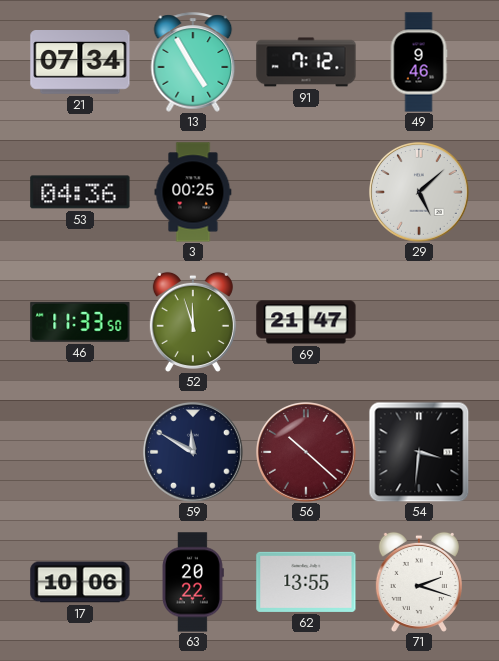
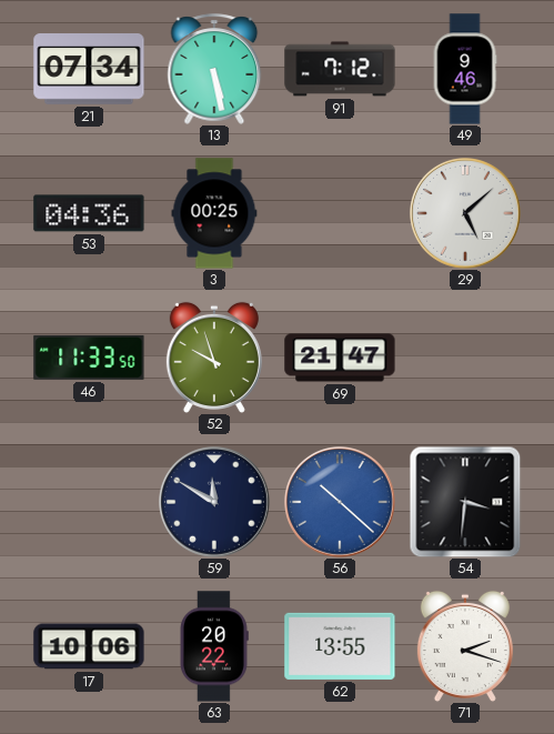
13: 4:55 -> 5:28 (214, 69)
52: 11:57 -> 9:57 (214, 358)
56 dial: burgundy -> blue (341, 503)
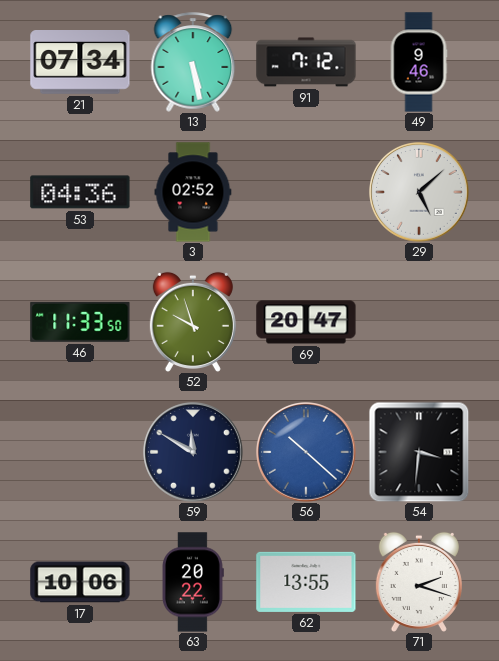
3: 00:25 -> 02:52 (193, 192)
69: 21:47 -> 20:47 (306, 322)
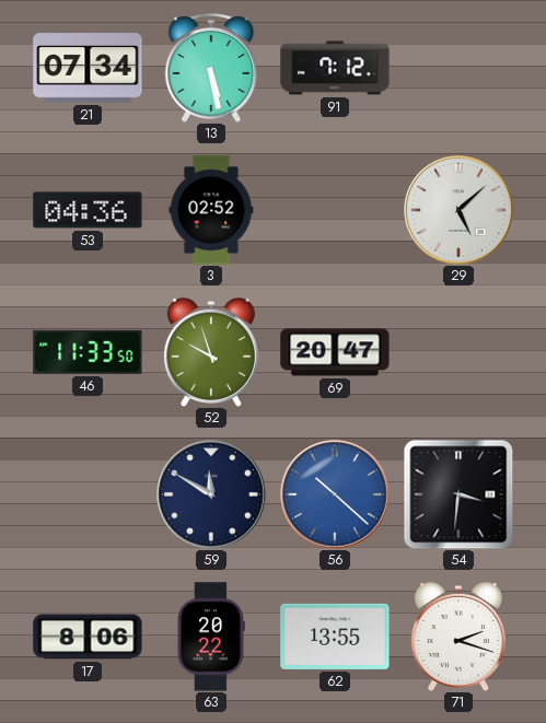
49: 9:46 -> none (419, 62)
17: 10:06 -> 8:06 (88, 637)
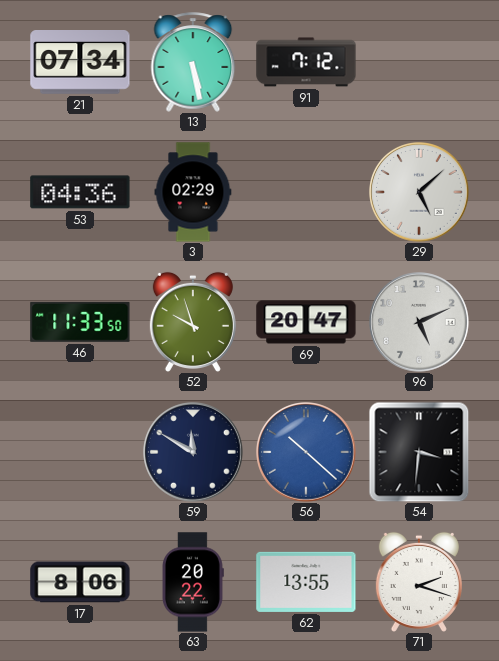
3: 02:52 -> 02:29 (193, 192)
96: none -> 5:11 (420, 323)
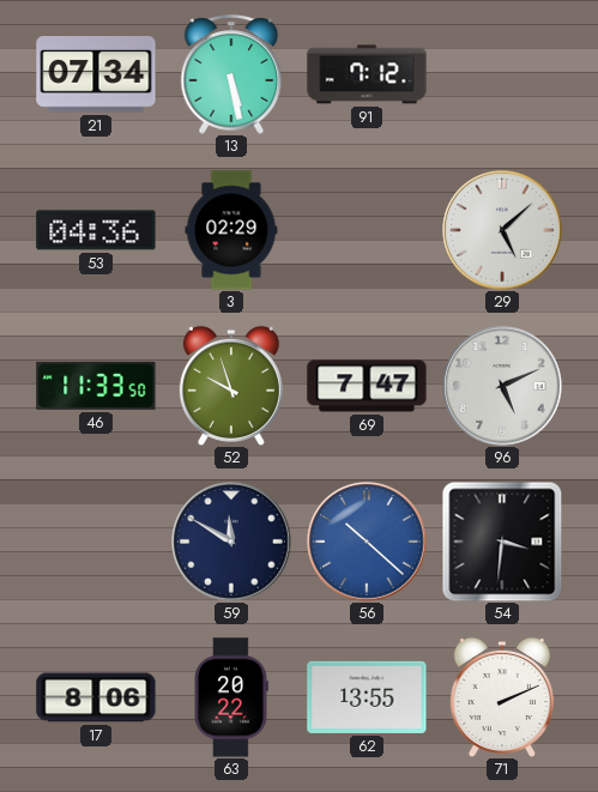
69: 20:47 -> 7:47 (367, 386)
71: 2:18 -> 2:11 (502, 697)
